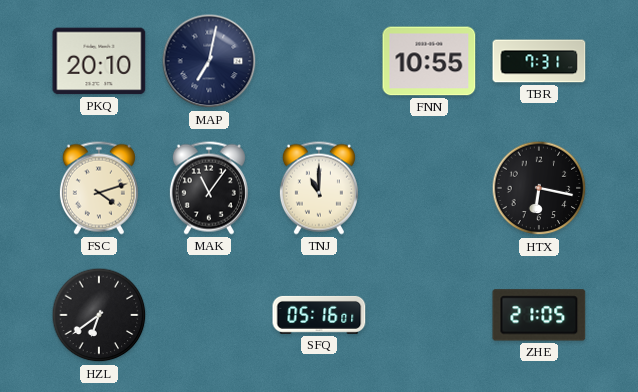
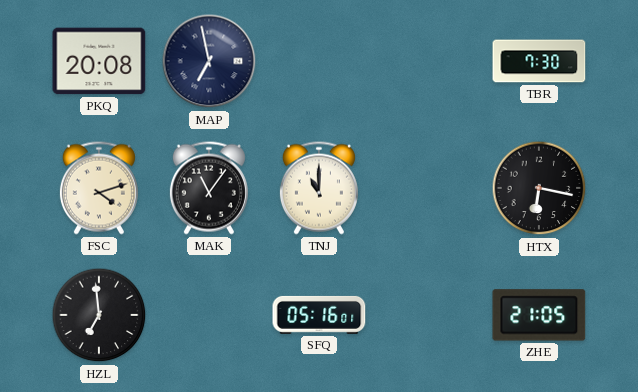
PKQ: 20:10 -> 20:08 (99, 61)
MAP: 7:02 -> 6:58 (209, 61)
FNN: 10:55 -> none (429, 61)
TBR: 7:31 -> 7:30 (539, 61)
HZL: 6:39 -> 6:59 (99, 315)
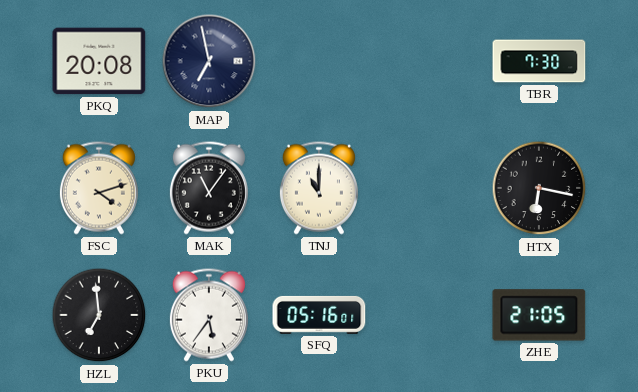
PKU: none -> 5:36 (209, 315)
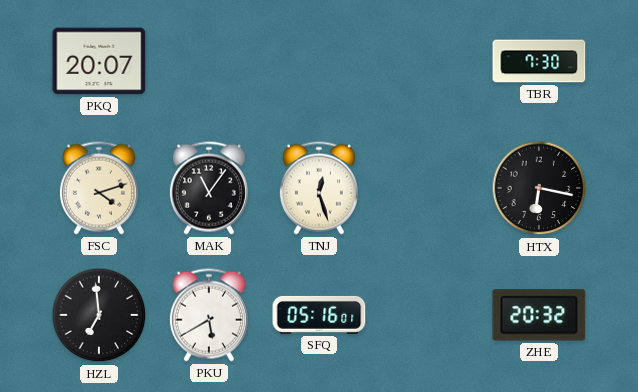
PKQ: 20:08 -> 20:07 (99, 61)
MAP: 6:58 -> none (209, 61)
TNJ: 11:00 -> 12:27 (319, 188)
PKU: 5:36 -> 5:40 (209, 315)
ZHE: 21:05 -> 20:32 (539, 315)
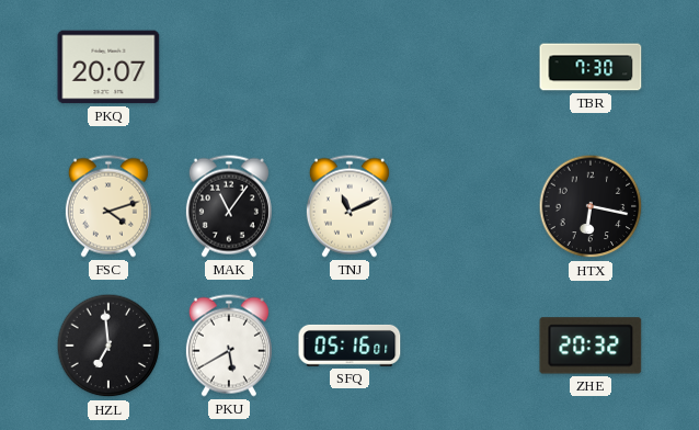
TNJ: 12:27 -> 11:11 (349, 206)
